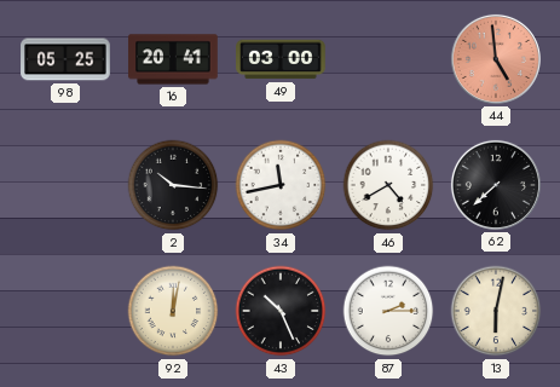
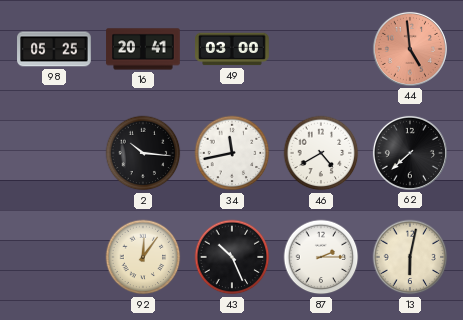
92: 12:02 -> 12:06 (143, 257)
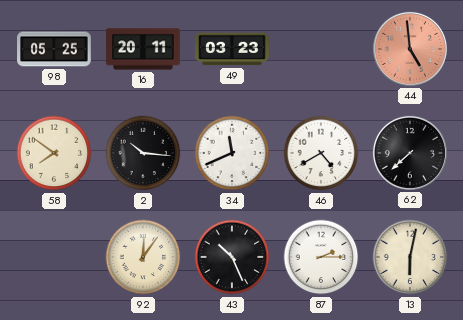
16: 20:41 -> 20:11 (143, 49)
49: 03:00 -> 03:23 (232, 49)
58: none -> 7:51 (54, 153)
34: 11:43 -> 11:41 (232, 153)
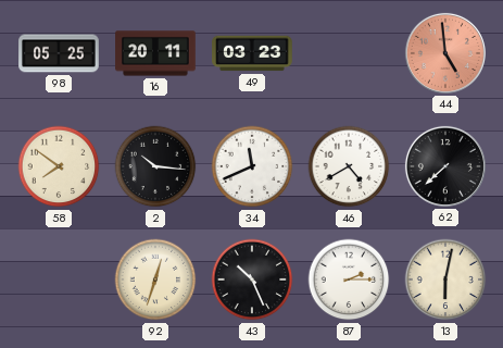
92: 12:06 -> 12:33 (155, 279)
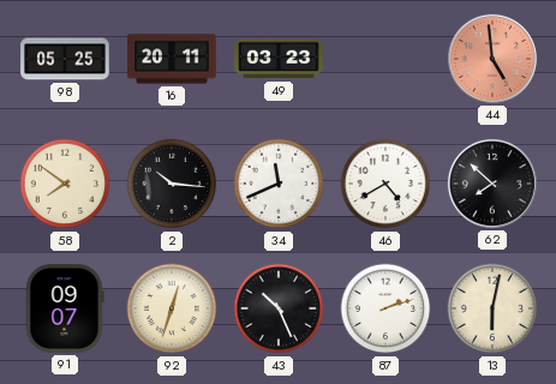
62: 7:38 -> 7:52 (492, 184)
91: none -> 09:07 (65, 308)
87: 2:15 -> 2:12 (385, 308)
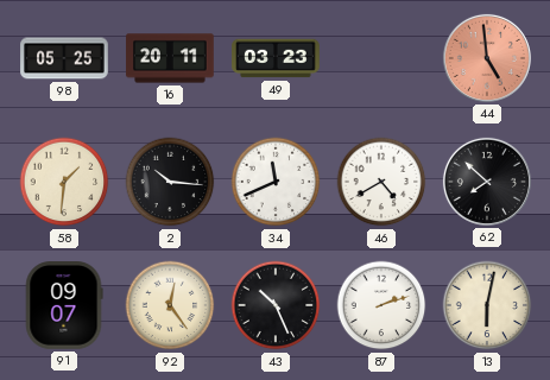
58: 7:51 -> 1:31 (64, 182)
92: 12:33 -> 12:24 (170, 305)
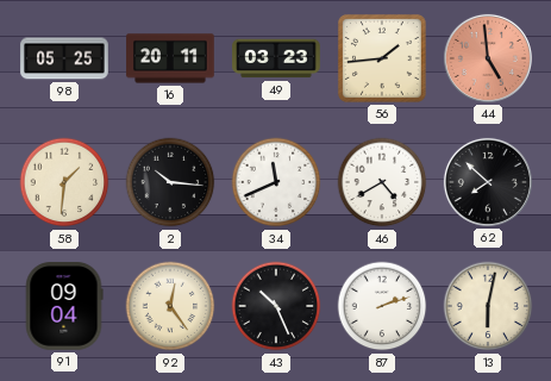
56: none -> 1:44 (382, 58)
91: 09:07 -> 09:04 (64, 306)
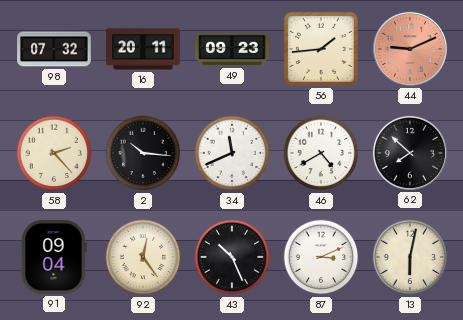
98: 05:25 -> 07:32 (54, 49)
49: 03:23 -> 09:23 (232, 49)
44: 4:59 -> 9:11 (410, 49)
58: 1:31 -> 2:23 (54, 153)
87: 2:12 -> 3:11 (321, 257)
